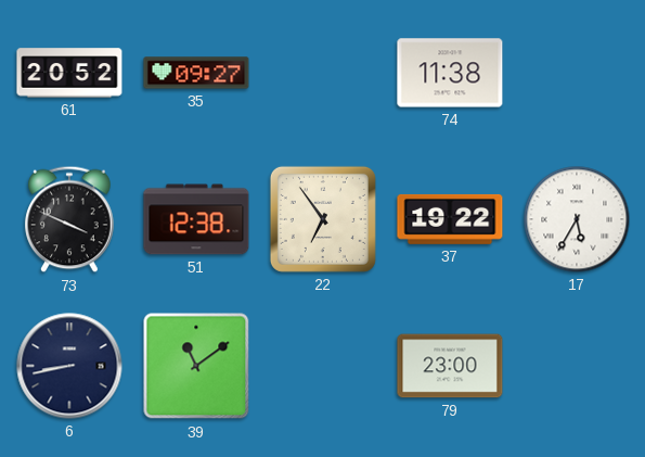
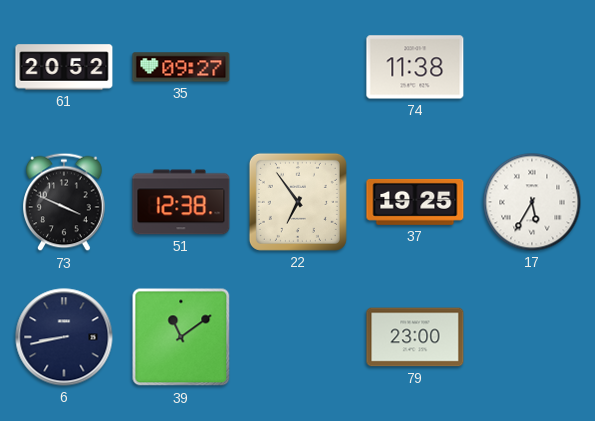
37: 19:22 -> 19:25 (415, 202)
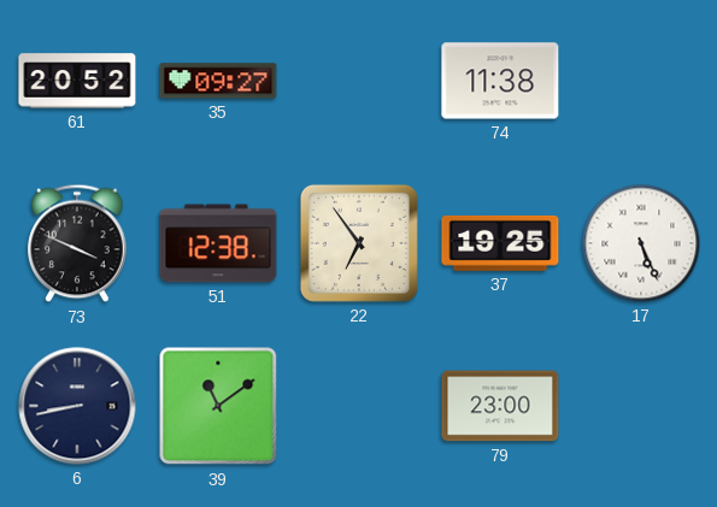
17: 5:35 -> 5:26 (641, 243)
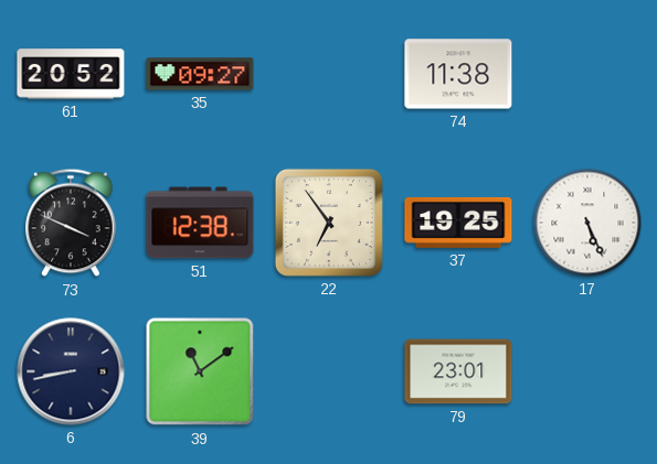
79: 23:00 -> 23:01 (458, 371)
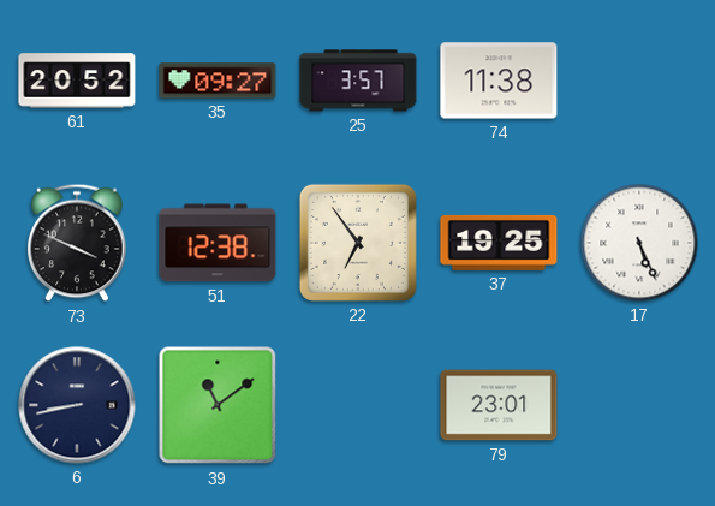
25: none -> 3:57 (358, 81)
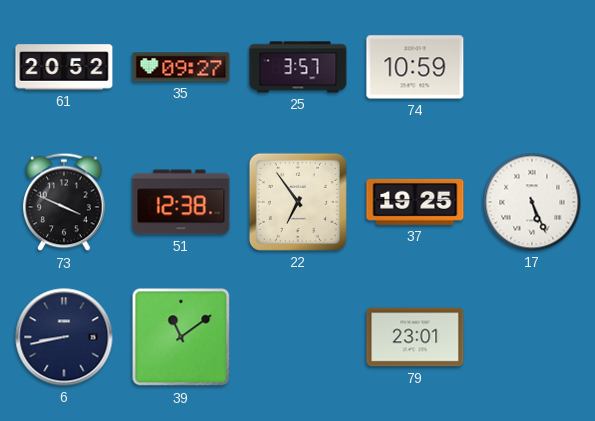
74: 11:38 -> 10:59 (415, 67)
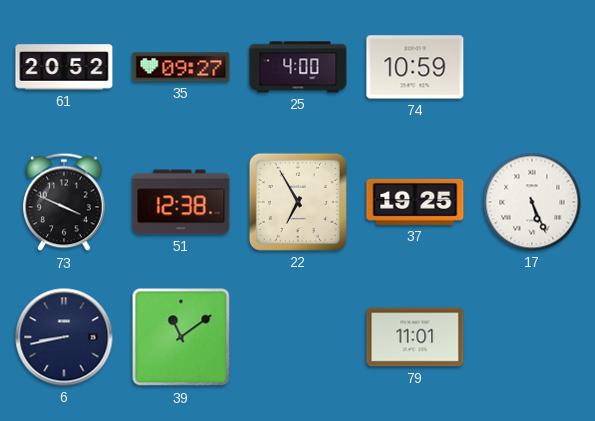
25: 3:57 -> 4:00 (298, 67)
22: 6:54 -> 6:55 (298, 202)
79: 23:01 -> 11:01 (415, 337)
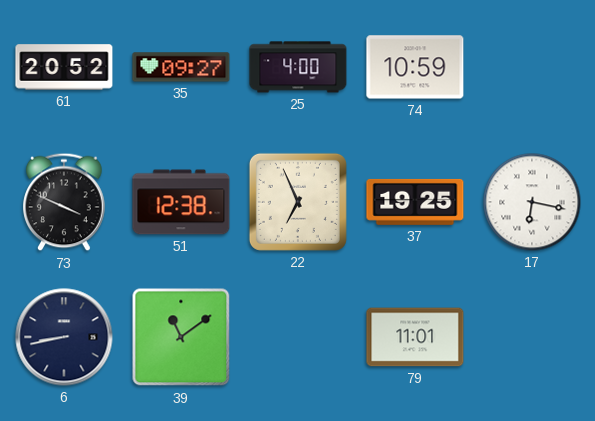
22: 6:55 -> 6:56 (298, 202)
17: 5:26 -> 6:17 (532, 202)
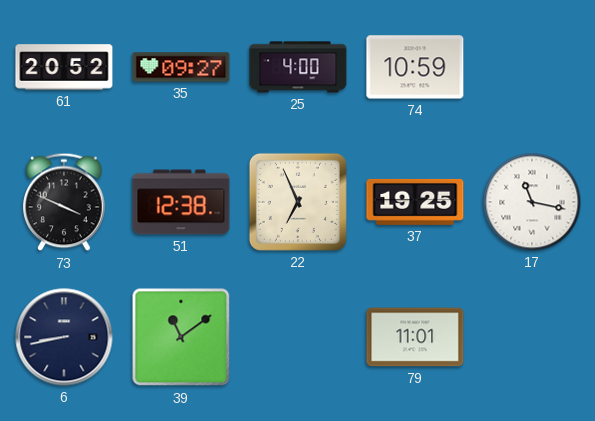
17: 6:17 -> 11:17 (532, 202)
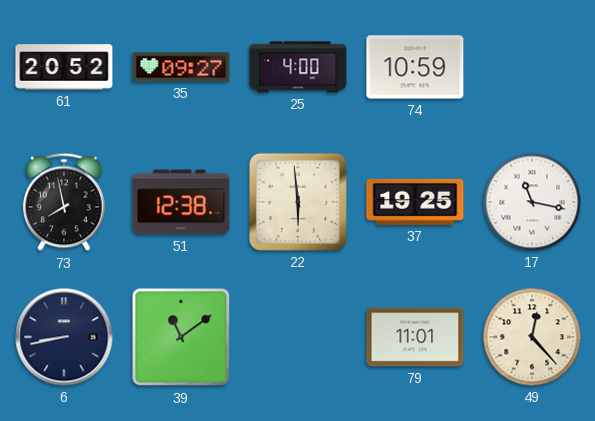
73: 3:49 -> 7:58 (64, 202)
22: 6:56 -> 5:59 (298, 202)
49: none -> 12:23 (532, 337)
